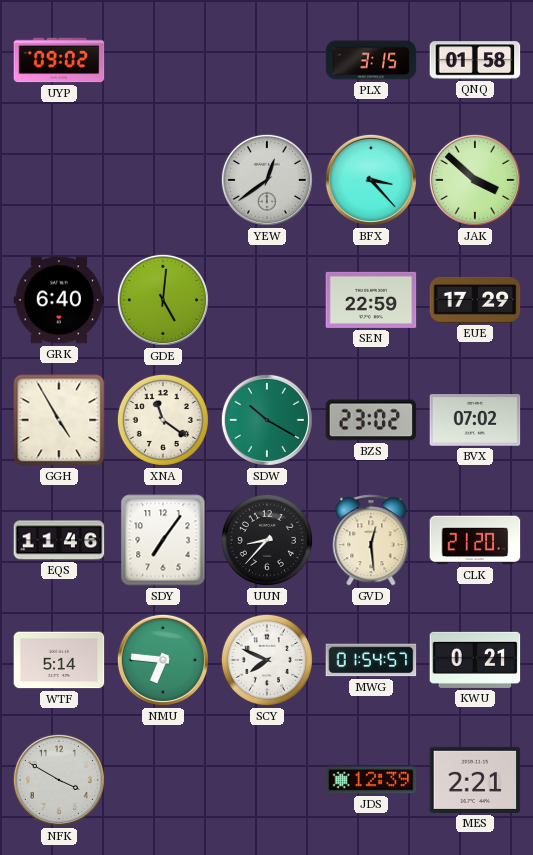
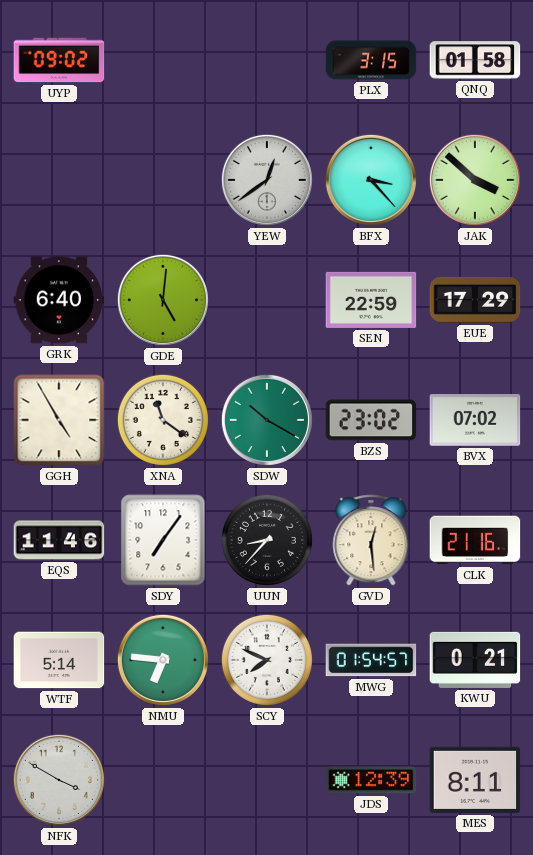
CLK: 21:20 -> 21:16 (475, 540)
MES: 2:21 -> 8:11 (475, 780)
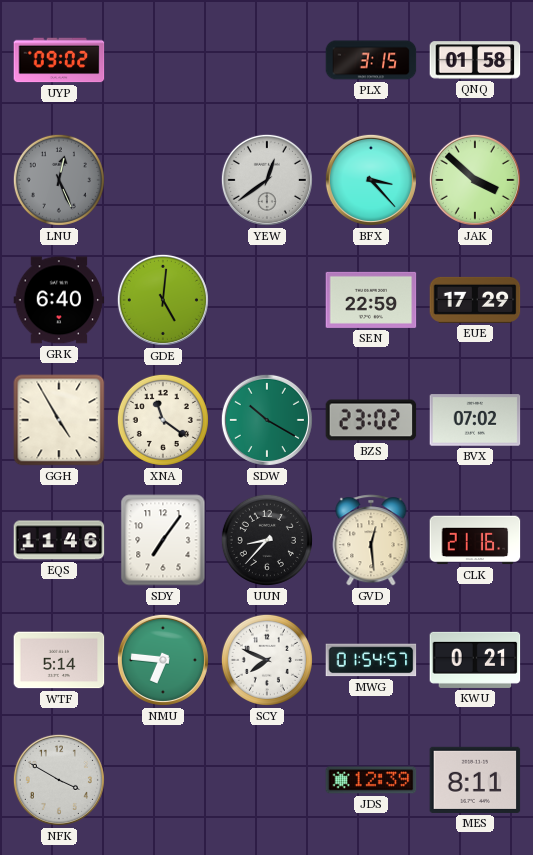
LNU: none -> 12:26 (59, 180)
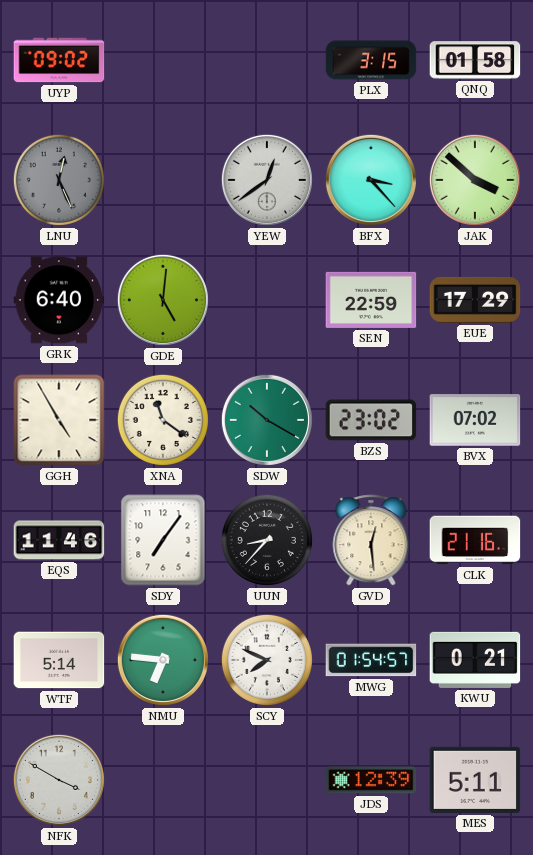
MES: 8:11 -> 5:11 (475, 780)
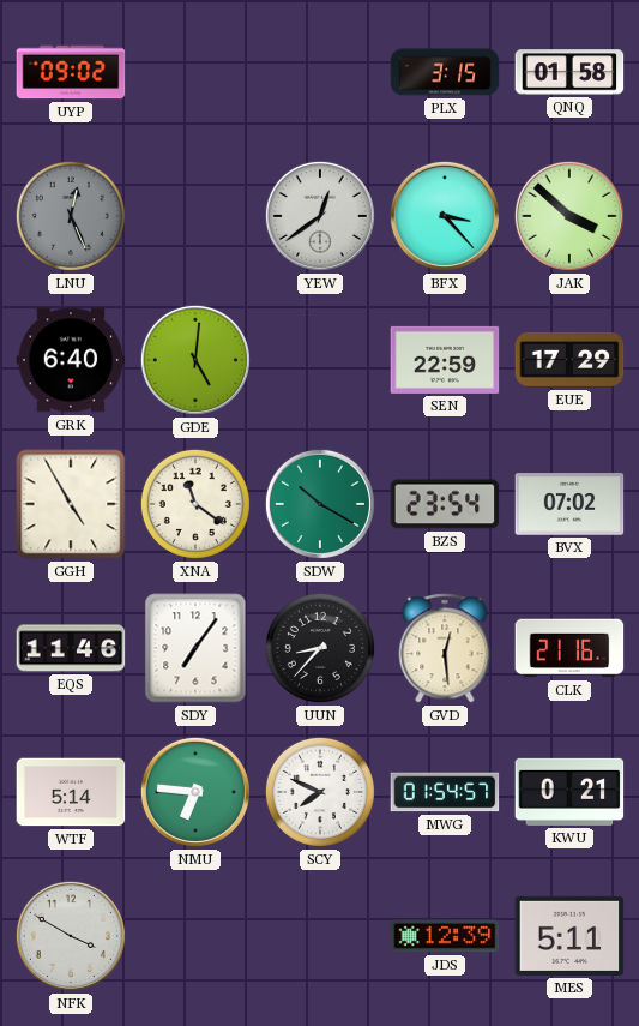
BZS: 23:02 -> 23:54 (445, 504)
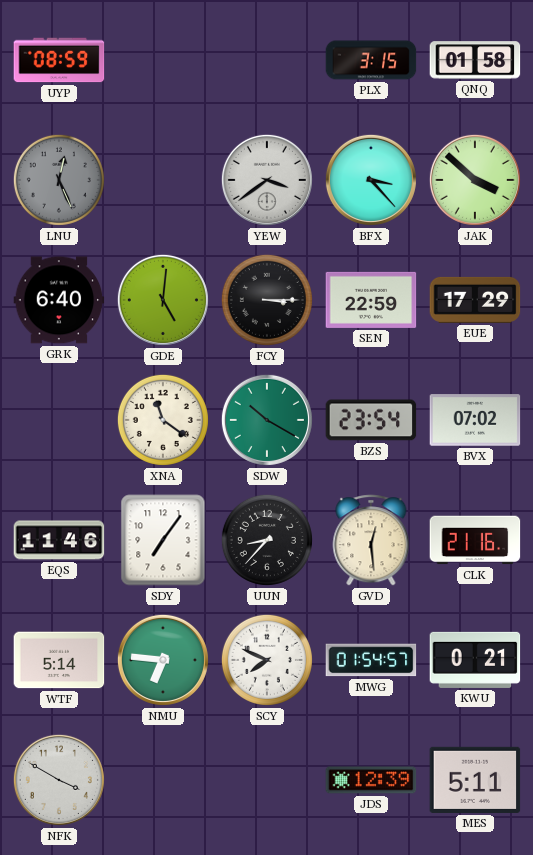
UYP: 09:02 -> 08:59 (59, 60)
YEW: 12:39 -> 3:39 (267, 180)
FCY: none -> 3:15 (267, 300)
GGH: 4:55 -> none (71, 504)
